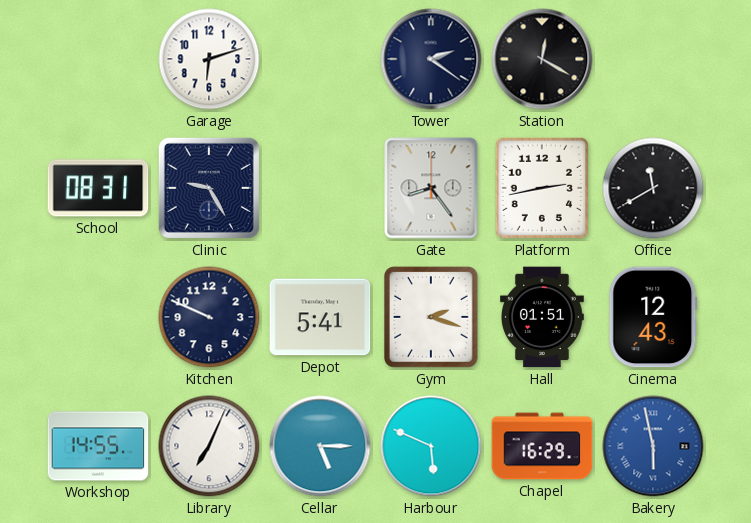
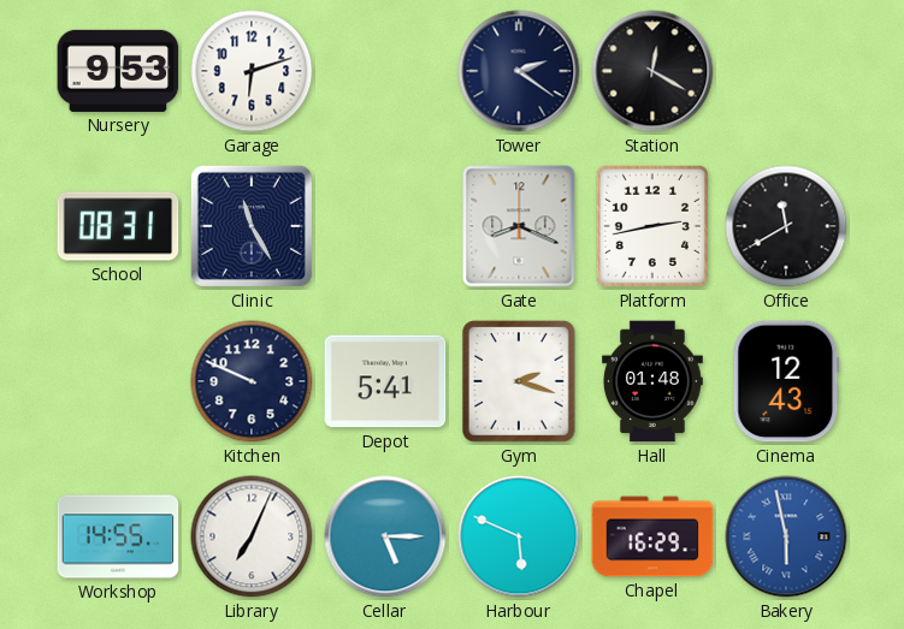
Nursery: none -> 9:53 (118, 71)
Clinic: 9:25 -> 11:25 (252, 226)
Gate: 8:24 -> 8:19 (519, 226)
Hall: 01:51 -> 01:48 (654, 381)
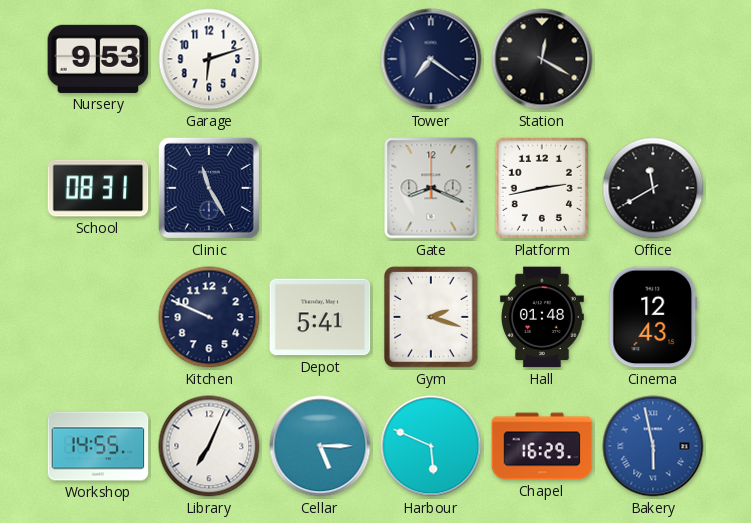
Tower: 2:21 -> 7:21 (431, 59)
